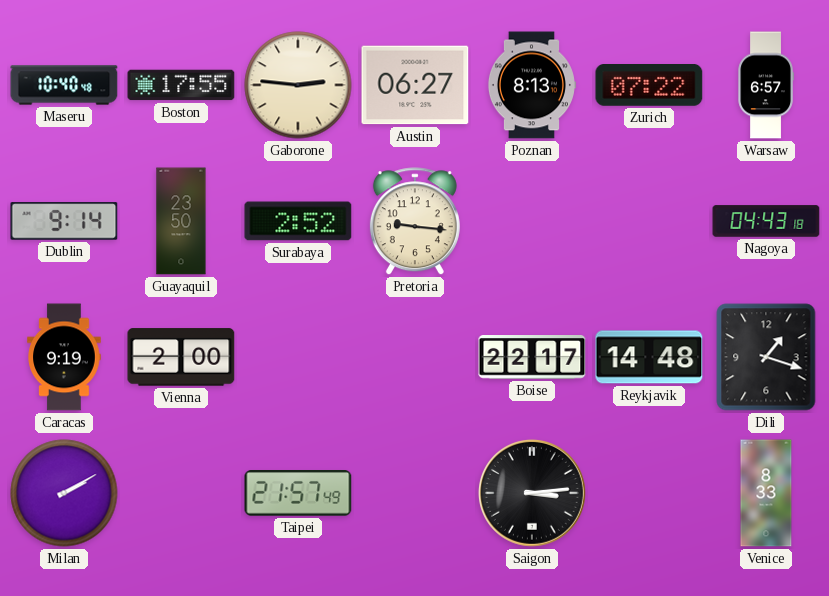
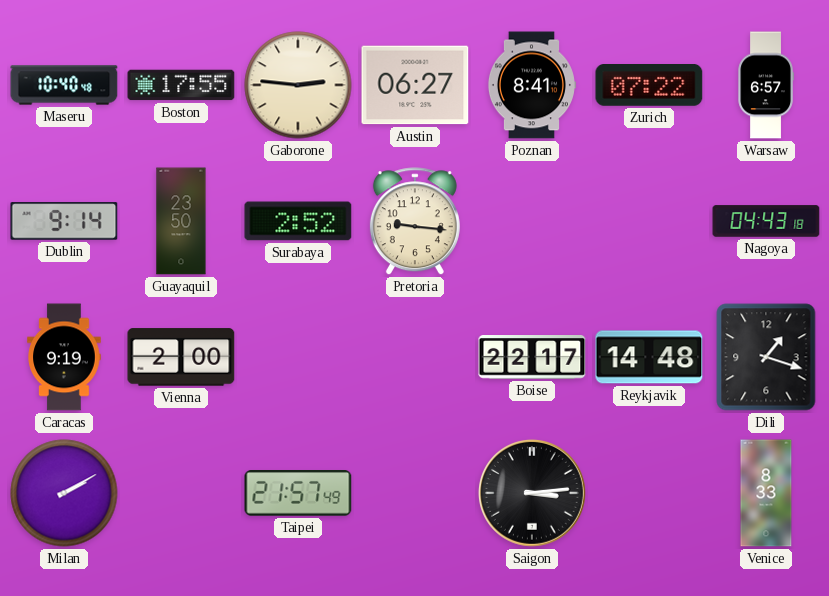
Poznan: 8:13 -> 8:41 (531, 85)
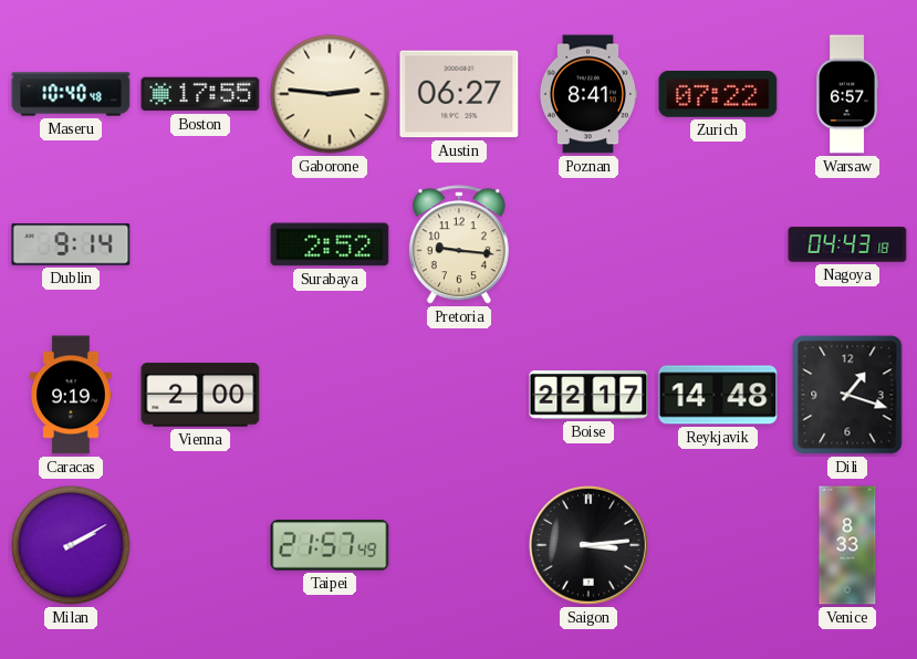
Guayaquil: 23:50 -> none (181, 221)
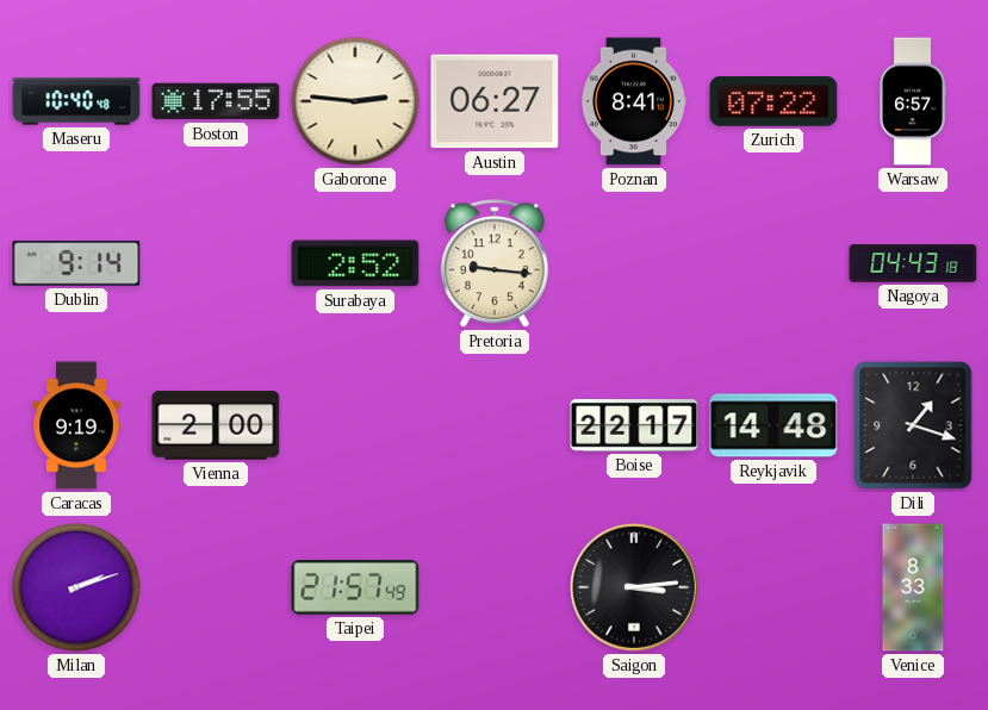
Milan: 2:10 -> 2:12 (76, 587)
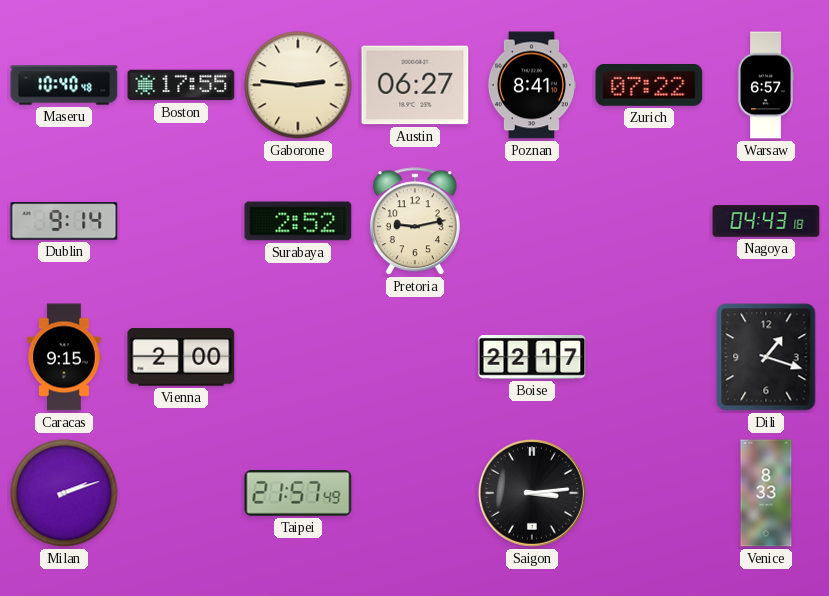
Pretoria: 9:16 -> 9:13 (415, 222)
Caracas: 9:19 -> 9:15 (64, 357)
Reykjavik: 14:48 -> none (773, 425)
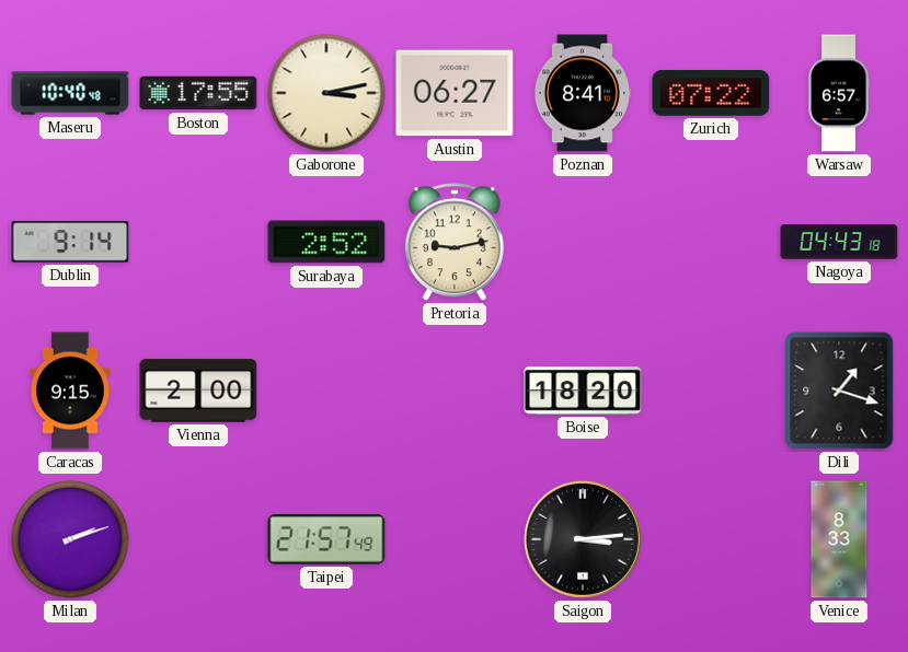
Gaborone: 2:46 -> 3:13 (326, 93)
Boise: 22:17 -> 18:20 (583, 391)
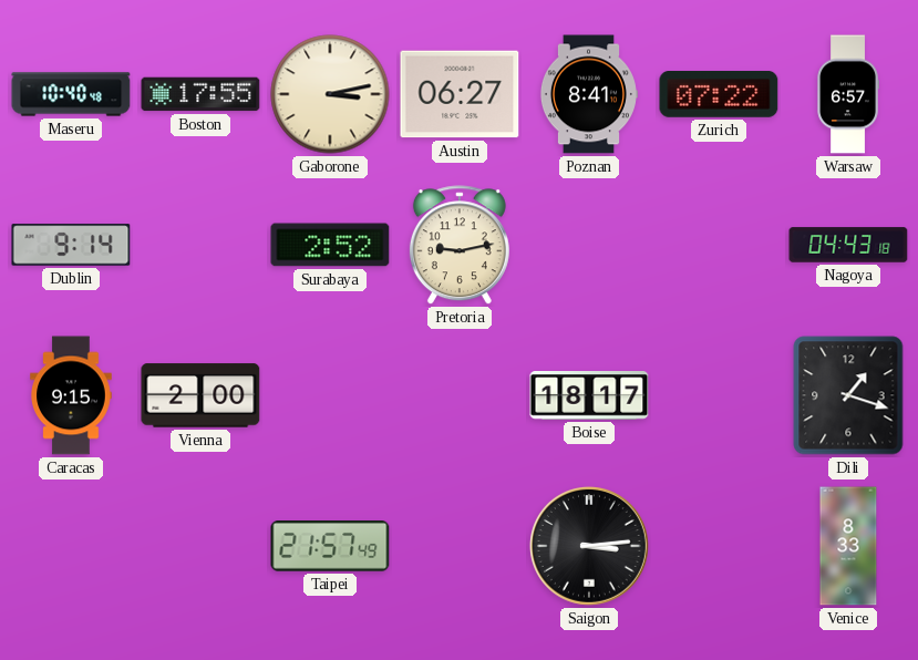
Boise: 18:20 -> 18:17 (589, 395)
Milan: 2:12 -> none (70, 539)
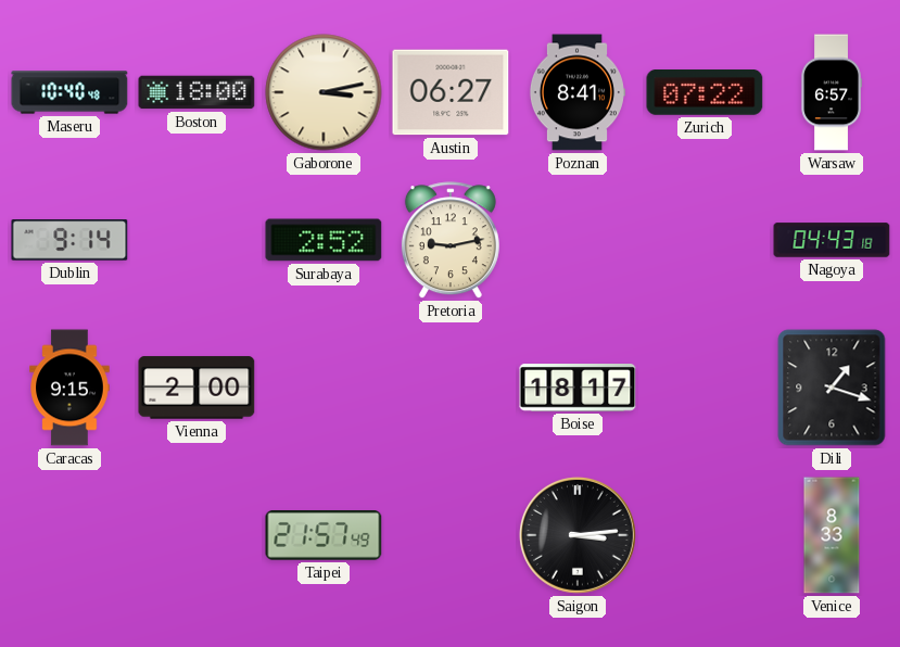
Boston: 17:55 -> 18:00 (197, 92)
